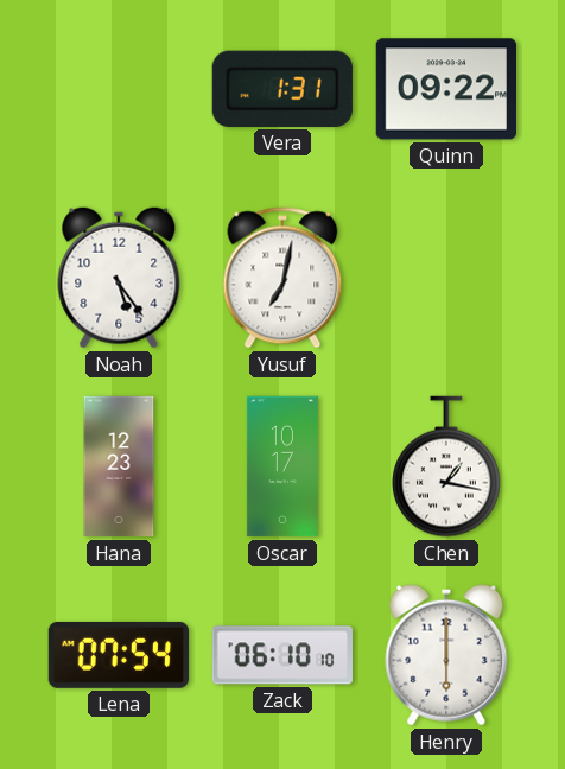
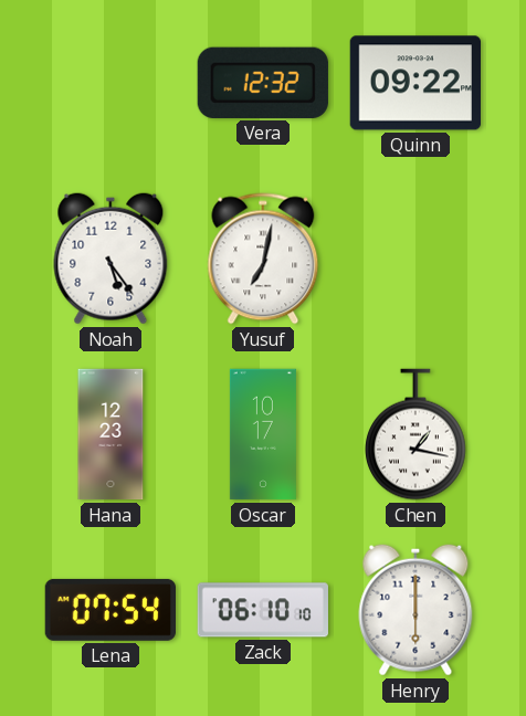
Vera: 1:31 -> 12:32 (263, 83)
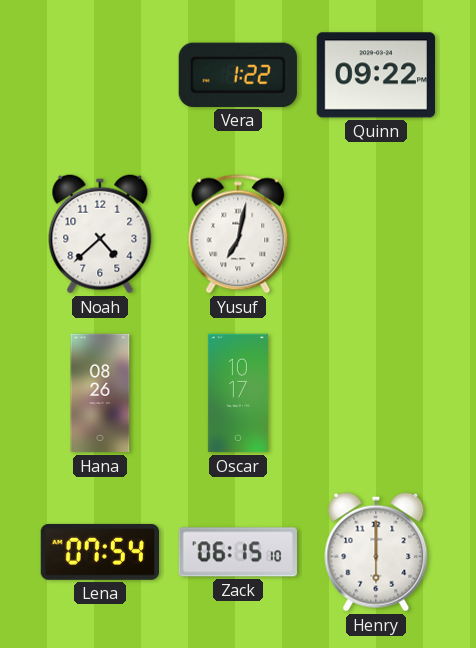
Vera: 12:32 -> 1:22 (238, 75)
Noah: 5:24 -> 4:38 (100, 234)
Hana: 12:23 -> 08:26 (100, 393)
Chen: 1:17 -> none (417, 434)
Zack: 06:10 -> 06:15 (238, 552)
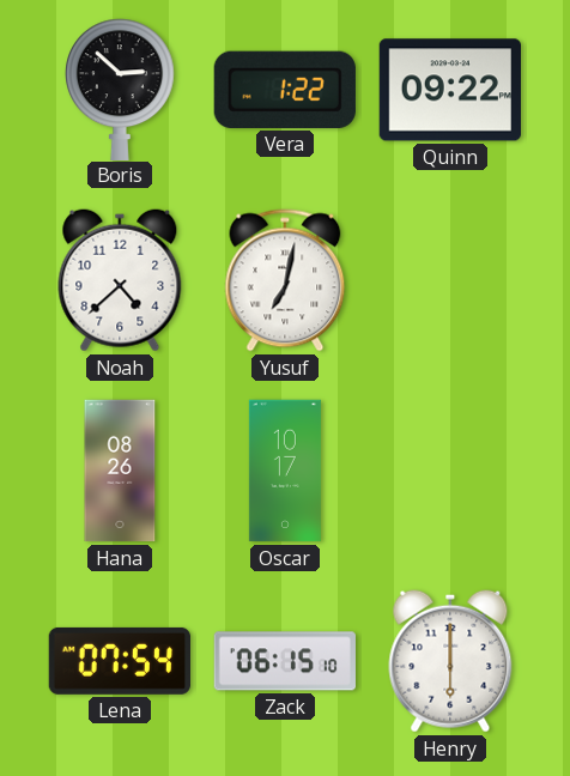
Boris: none -> 2:52 (121, 89)
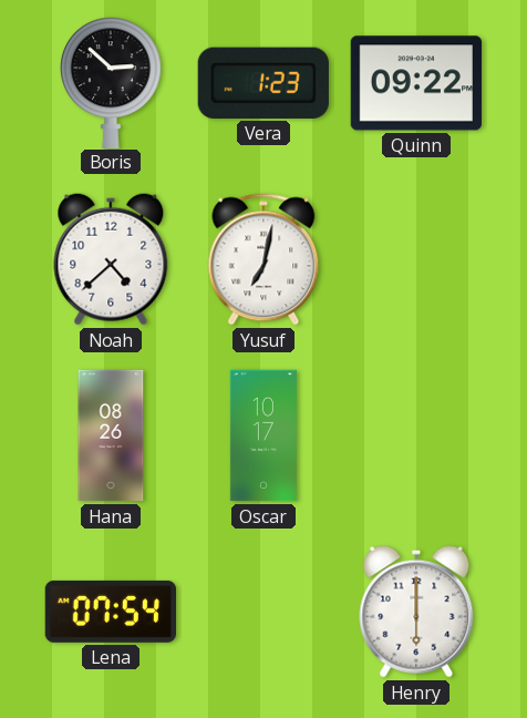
Vera: 1:22 -> 1:23 (263, 83)
Zack: 06:15 -> none (285, 661)
